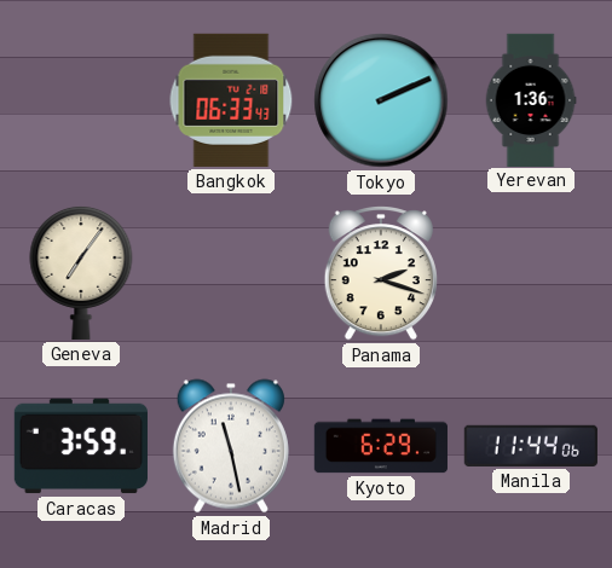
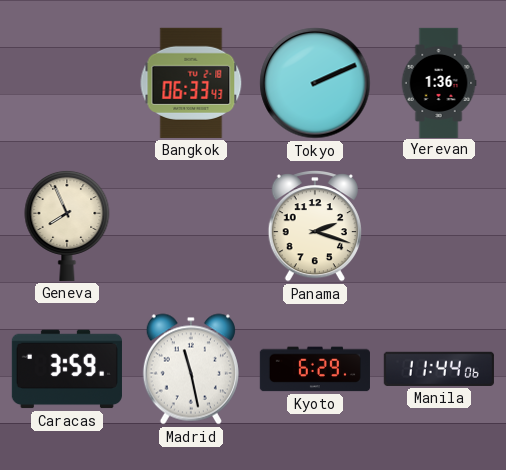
Geneva: 7:06 -> 7:56 (67, 225)
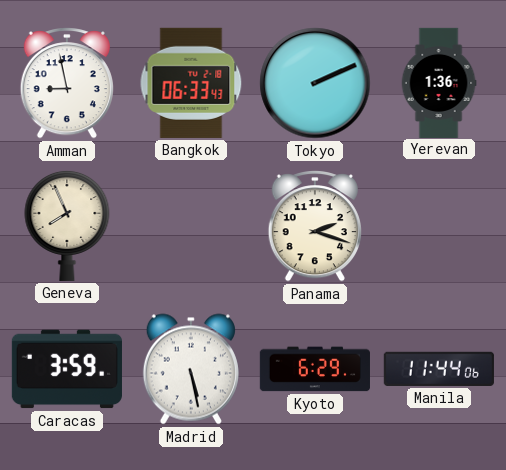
Amman: none -> 8:58 (67, 84)
Madrid: 11:28 -> 5:28 (191, 369)
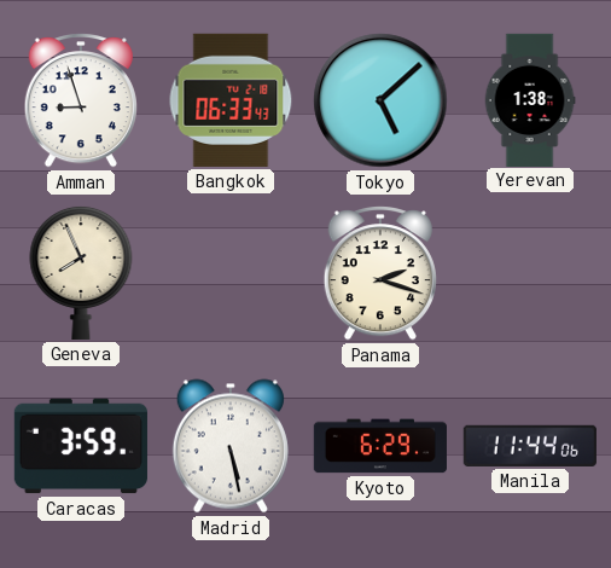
Amman: 8:58 -> 8:57 (81, 102)
Tokyo: 2:11 -> 5:08 (380, 100)
Yerevan: 1:36 -> 1:38 (530, 99)
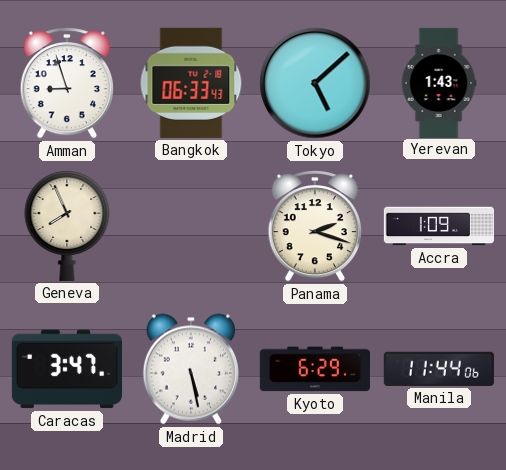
Yerevan: 1:38 -> 1:43 (439, 82)
Accra: none -> 1:09 (438, 226)
Caracas: 3:59 -> 3:47 (67, 369)
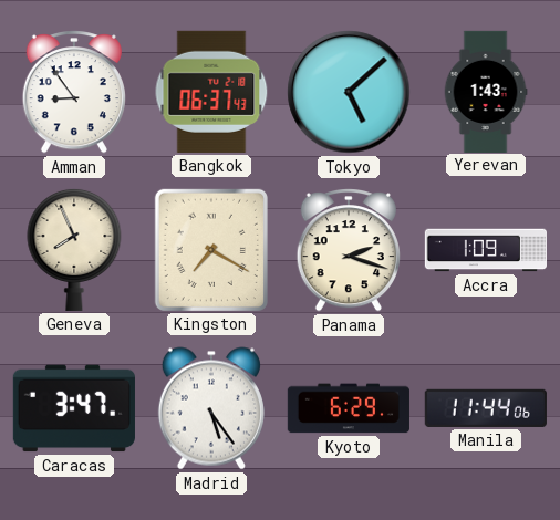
Amman: 8:57 -> 8:54 (74, 93)
Bangkok: 06:33 -> 06:37 (211, 92)
Kingston: none -> 7:20 (211, 250)
Madrid: 5:28 -> 5:24 (211, 408)
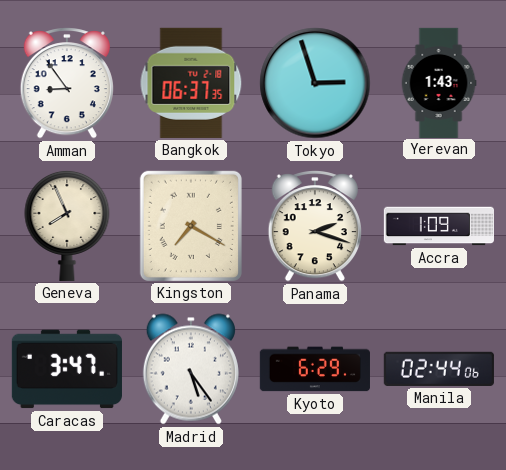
Bangkok: 06:37:43 -> 06:37:35 (191, 83)
Tokyo: 5:08 -> 2:57 (315, 83)
Manila: 11:44 -> 02:44 (439, 369)
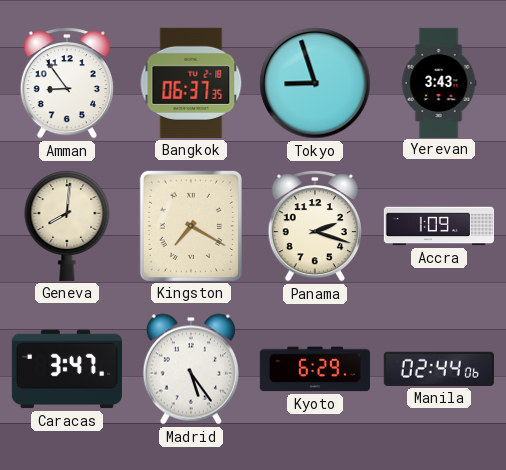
Tokyo: 2:57 -> 8:57 (315, 83)
Yerevan: 1:43 -> 3:43 (439, 82)
Geneva: 7:56 -> 8:01 (67, 225)
